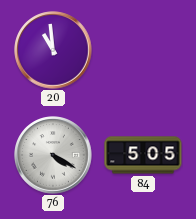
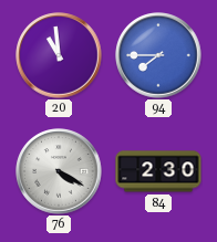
94: none -> 7:45 (158, 55)
84: 5:05 -> 2:30 (158, 171)
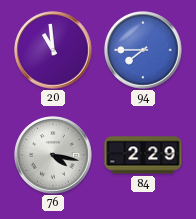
76: 4:20 -> 4:17 (53, 155)
84: 2:30 -> 2:29 (143, 155)
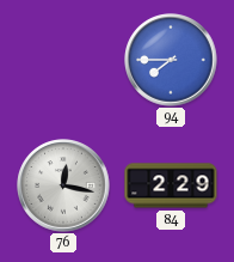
20: 10:59 -> none (53, 50)
76: 4:17 -> 12:17 (63, 185)
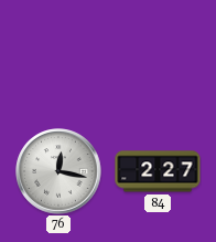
94: 7:45 -> none (171, 60)
84: 2:29 -> 2:27 (158, 171)
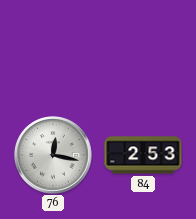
84: 2:27 -> 2:53 (143, 155)
